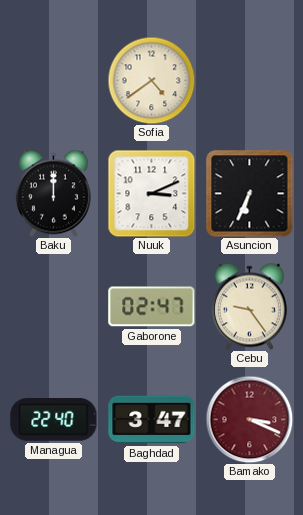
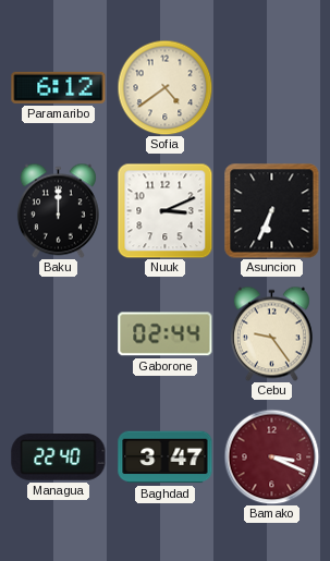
Paramaribo: none -> 6:12 (59, 87)
Gaborone: 02:47 -> 02:44 (166, 334)
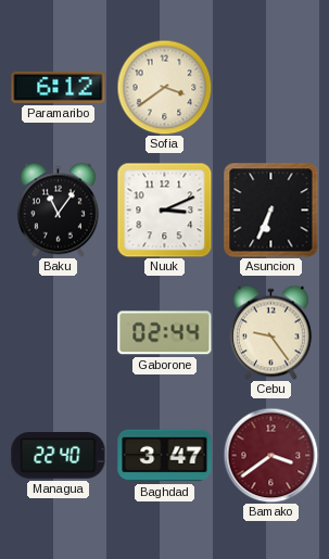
Sofia: 4:39 -> 3:39 (164, 87)
Baku: 12:00 -> 11:06 (58, 209)
Bamako: 3:19 -> 3:39 (270, 455)
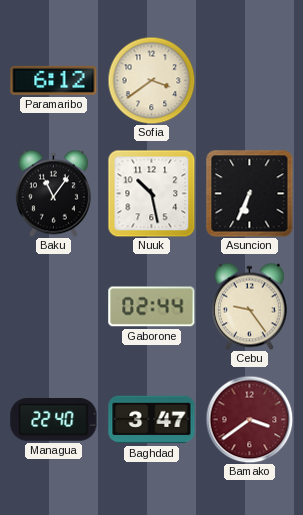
Nuuk: 3:11 -> 10:28 (151, 193)
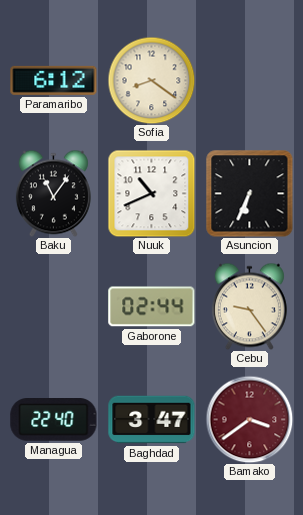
Sofia: 3:39 -> 8:21 (151, 80)
Nuuk: 10:28 -> 10:41 (151, 193)
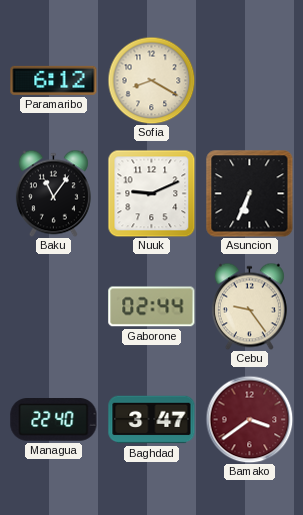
Sofia: 8:21 -> 8:20 (151, 80)
Nuuk: 10:41 -> 9:11 (151, 193)
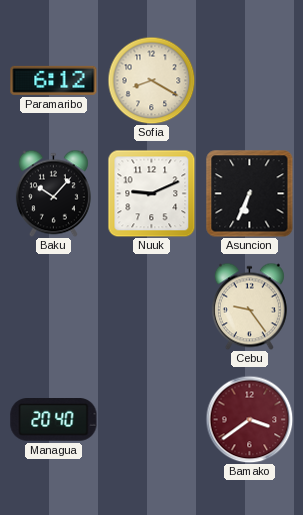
Baku: 11:06 -> 10:07 (53, 193)
Gaborone: 02:44 -> none (152, 307)
Managua: 22:40 -> 20:40 (54, 420)
Baghdad: 3:47 -> none (152, 420)
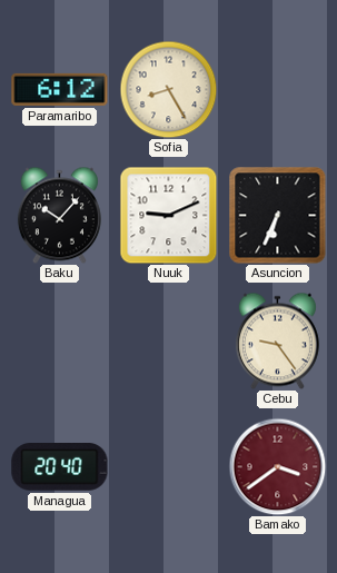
Sofia: 8:20 -> 8:25 (168, 89)
